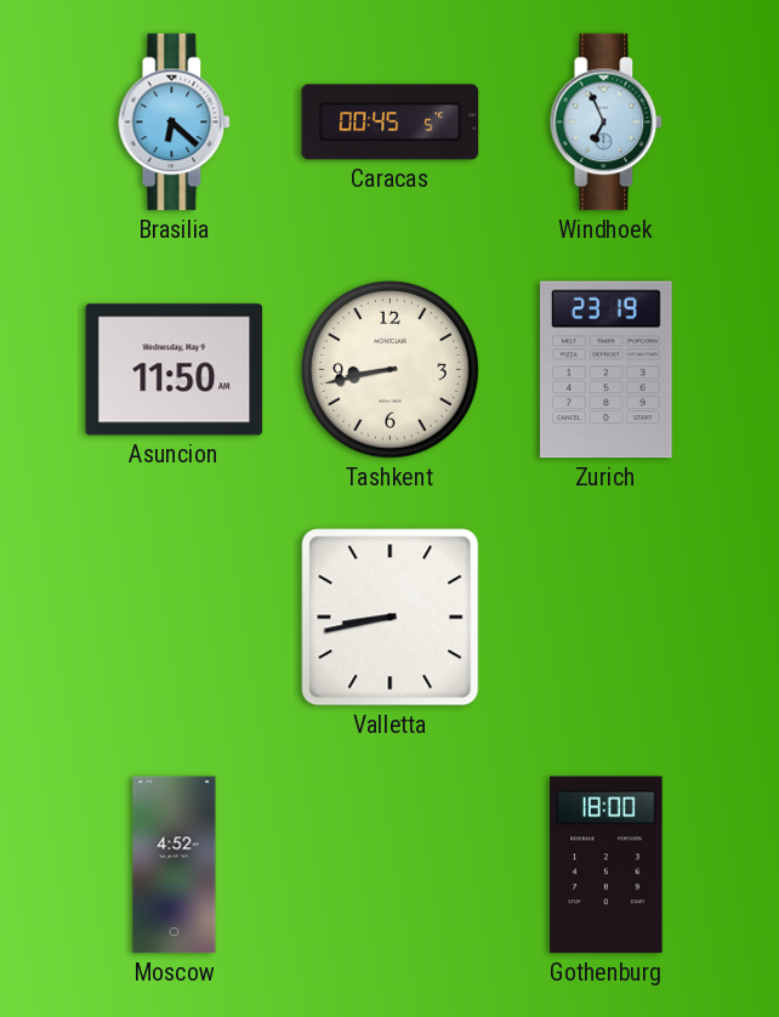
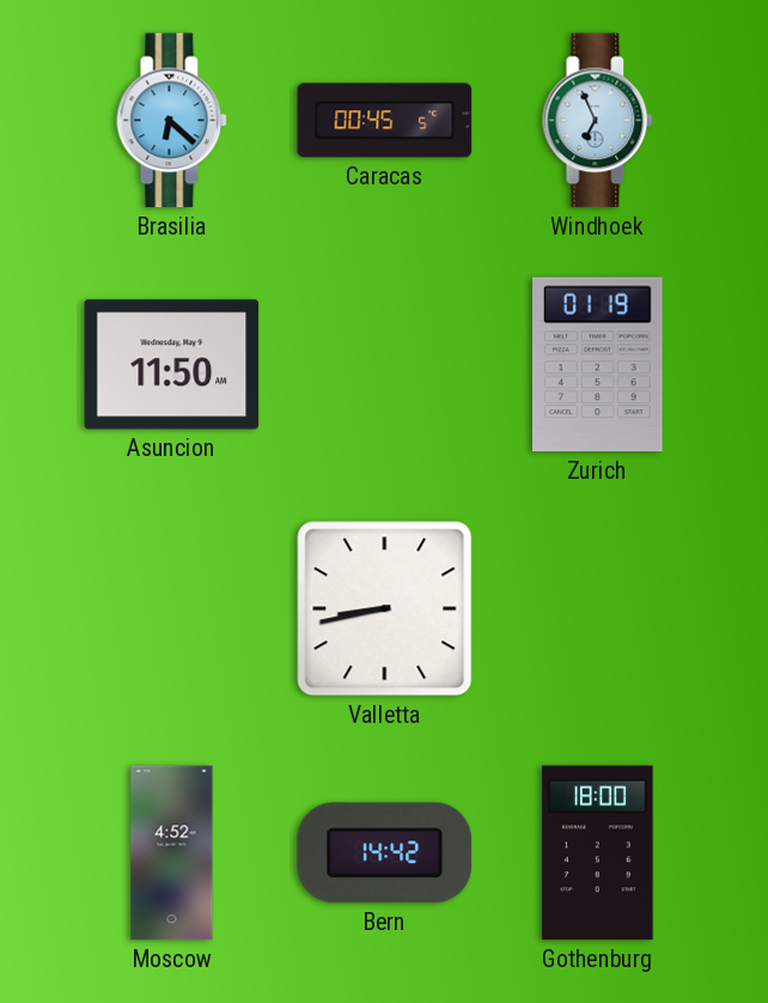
Tashkent: 8:43 -> none (391, 370)
Zurich: 23:19 -> 01:19 (598, 365)
Bern: none -> 14:42 (385, 853)
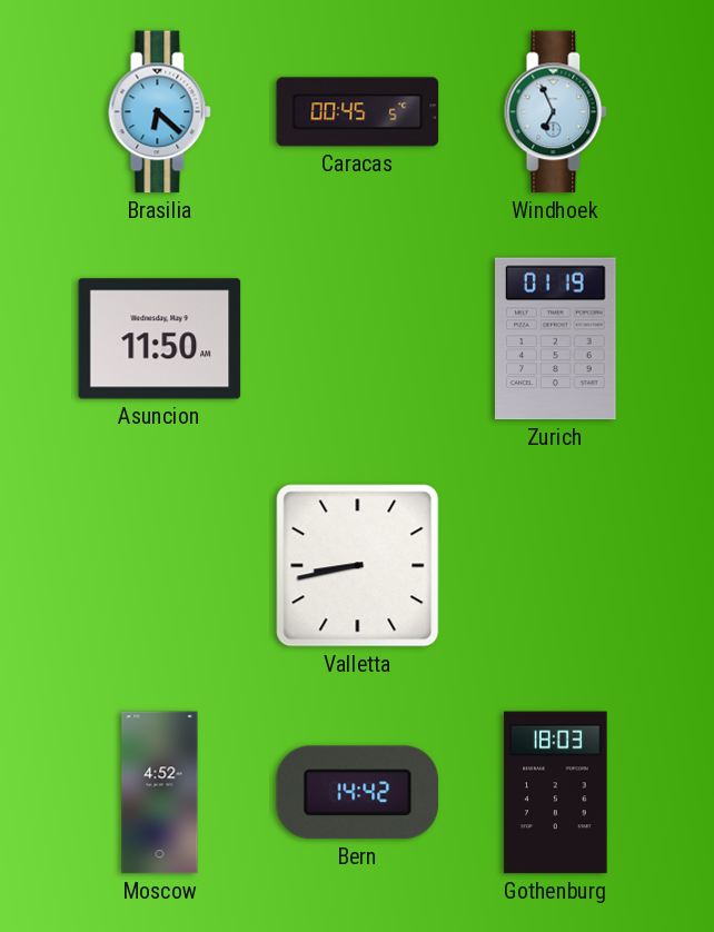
Gothenburg: 18:00 -> 18:03 (556, 793)
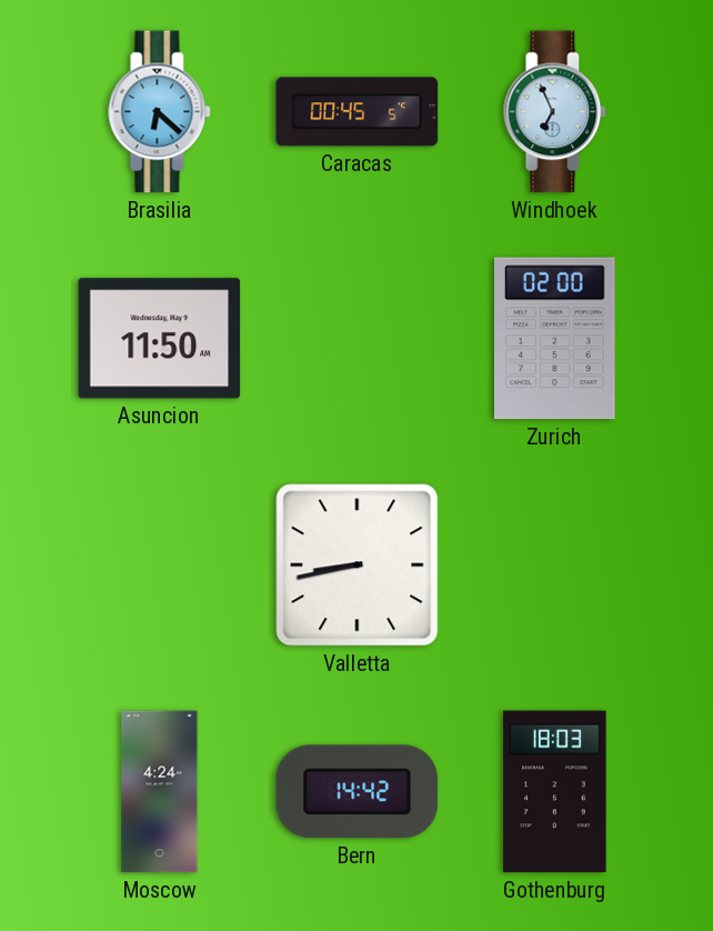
Zurich: 01:19 -> 02:00 (555, 339)
Moscow: 4:52 -> 4:24 (160, 792)
